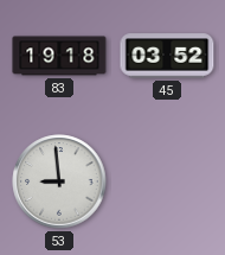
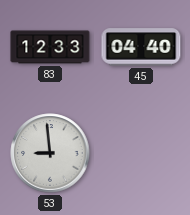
83: 19:18 -> 12:33 (50, 47)
45: 03:52 -> 04:40 (141, 47)
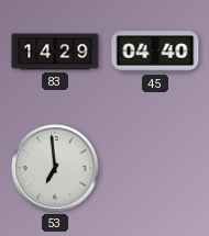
83: 12:33 -> 14:29 (55, 52)
53: 8:59 -> 6:59 (55, 168)
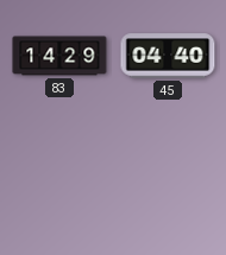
53: 6:59 -> none (55, 168)
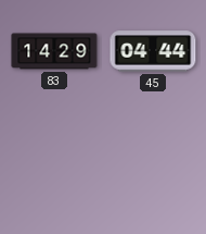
45: 04:40 -> 04:44 (153, 51)
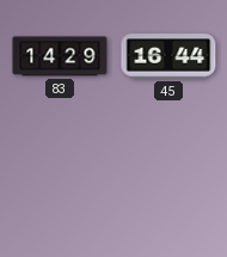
45: 04:44 -> 16:44 (168, 56)
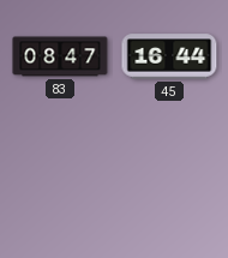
83: 14:29 -> 08:47 (60, 56)
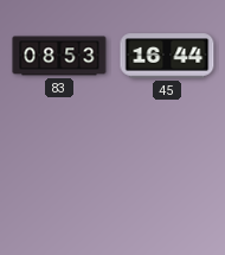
83: 08:47 -> 08:53 (59, 56)
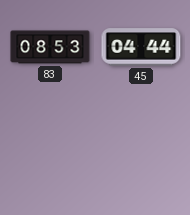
45: 16:44 -> 04:44 (141, 47)
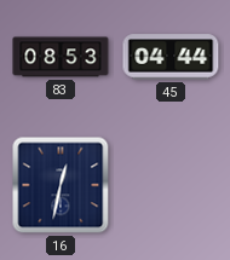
16: none -> 12:32 (61, 185)
